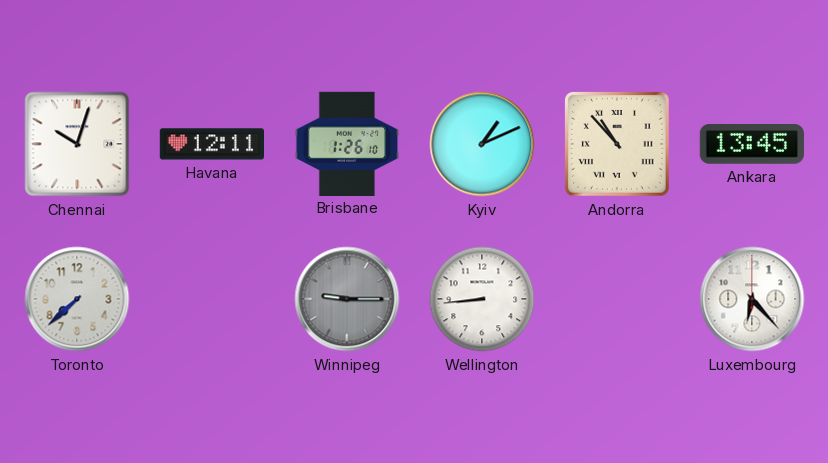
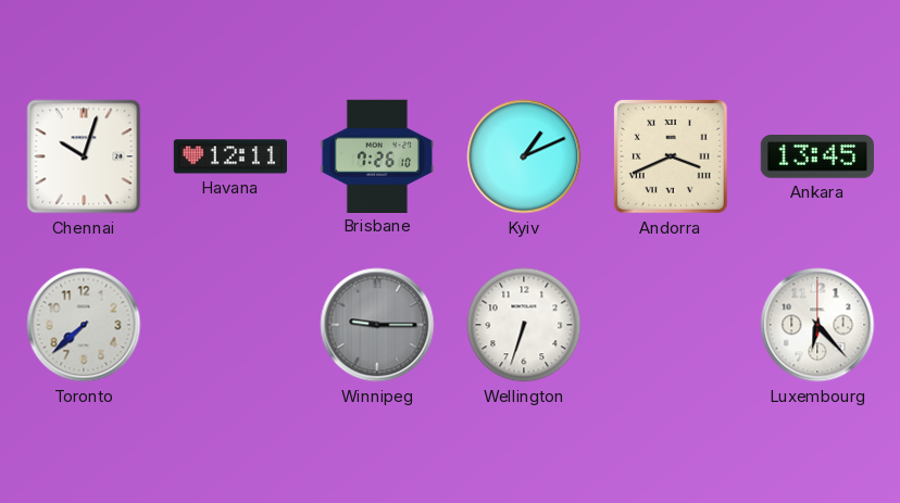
Brisbane: 1:26 -> 7:26 (376, 155)
Andorra: 10:53 -> 3:41 (671, 156)
Wellington: 8:44 -> 6:33 (524, 325)
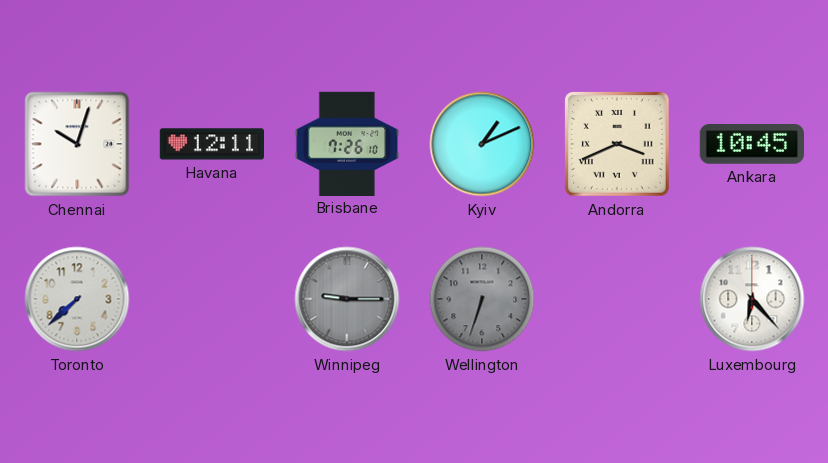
Ankara: 13:45 -> 10:45 (752, 145)
Wellington dial: white -> grey (482, 299)
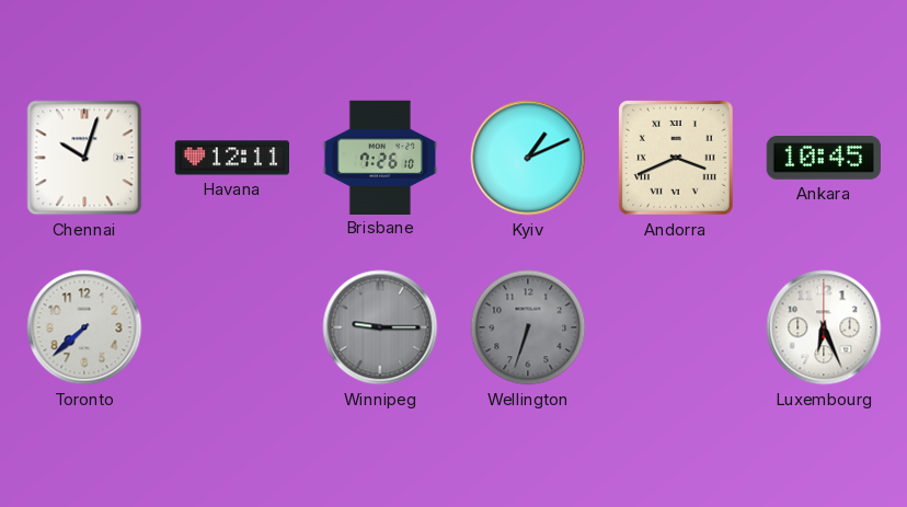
Luxembourg: 6:23 -> 6:26 (824, 327)
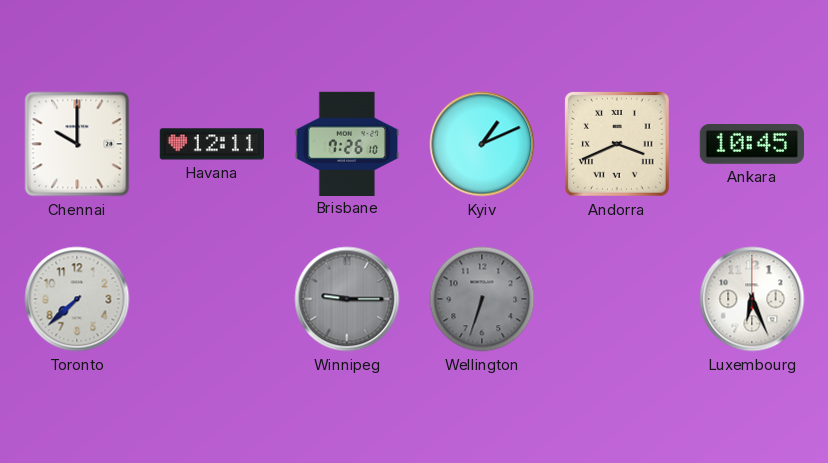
Chennai: 10:03 -> 10:00 (77, 144)
